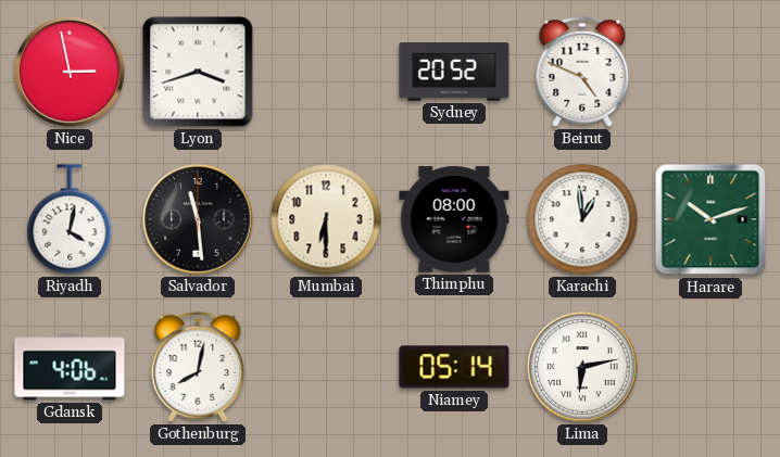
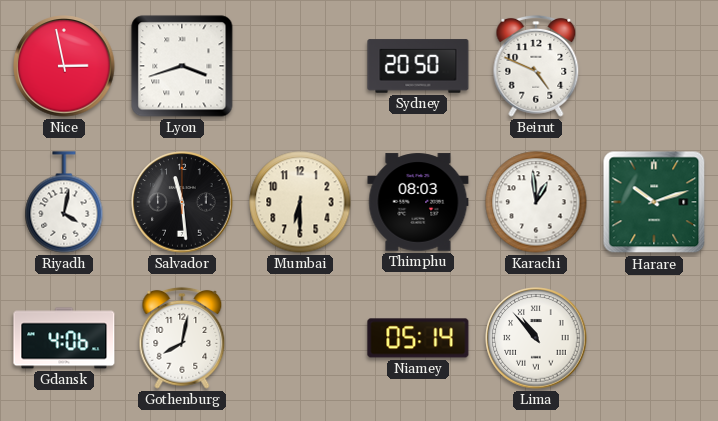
Sydney: 20:52 -> 20:50 (418, 66)
Thimphu: 08:00 -> 08:03 (418, 202)
Lima: 6:13 -> 10:53 (536, 338)
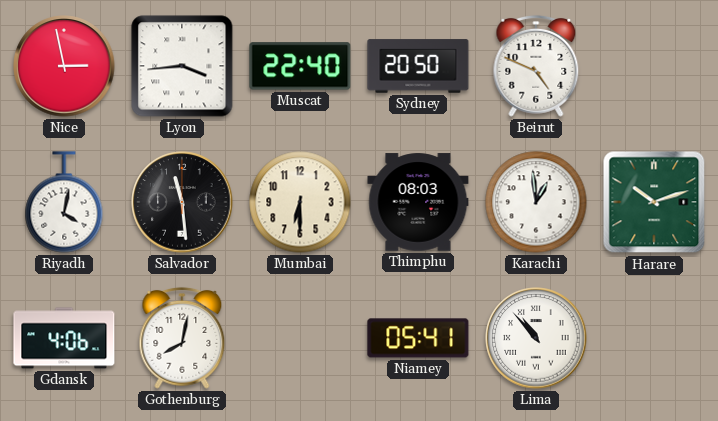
Lyon: 3:42 -> 3:44 (182, 66)
Muscat: none -> 22:40 (300, 66)
Niamey: 05:14 -> 05:41 (418, 338)
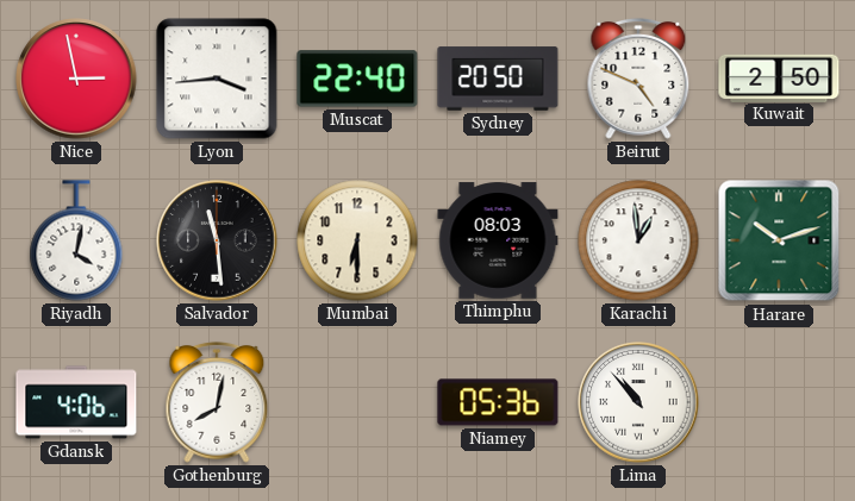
Kuwait: none -> 2:50 (779, 77)
Niamey: 05:41 -> 05:36 (498, 402)
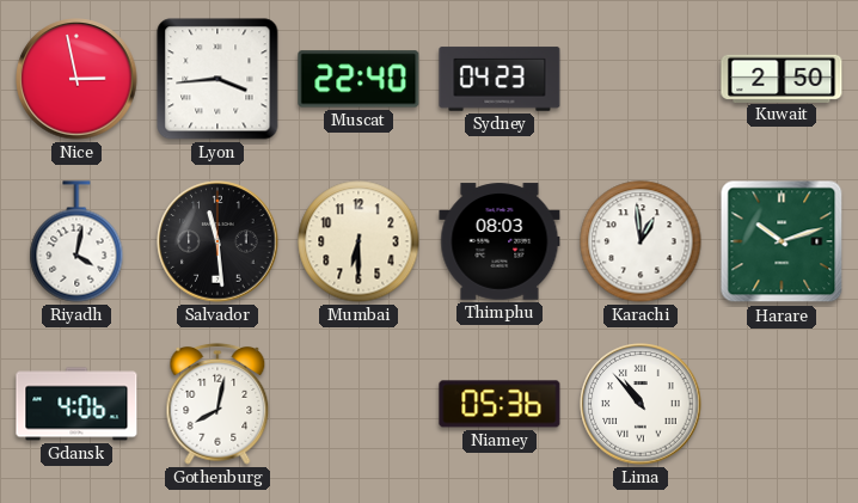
Sydney: 20:50 -> 04:23 (500, 79)
Beirut: 4:49 -> none (638, 79)
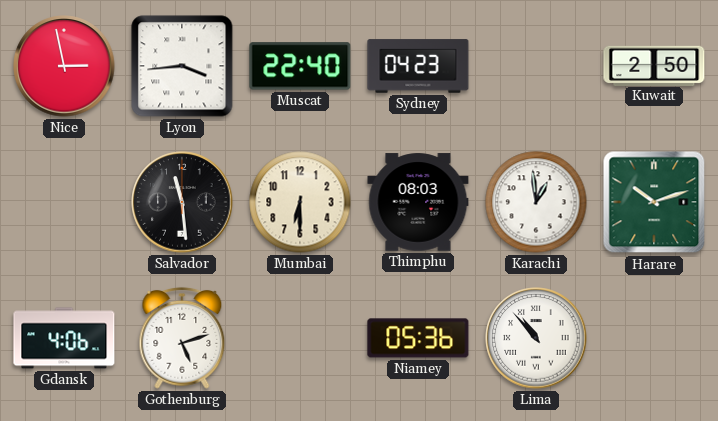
Riyadh: 4:02 -> none (76, 241)
Gothenburg: 8:02 -> 5:12 (182, 338)
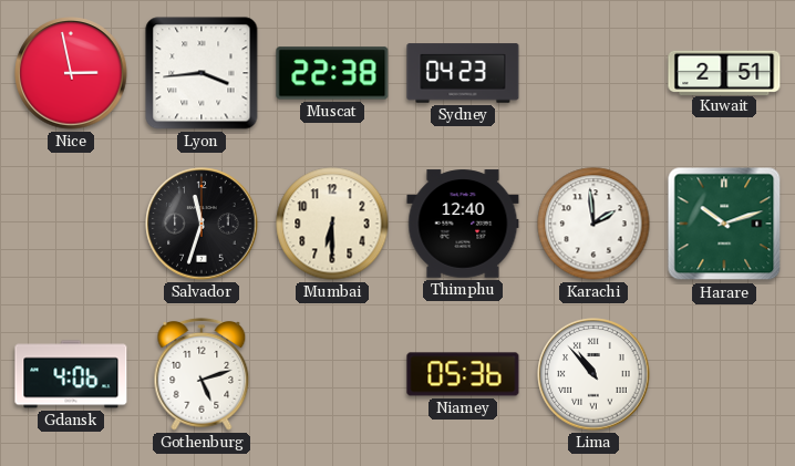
Muscat: 22:40 -> 22:38 (332, 73)
Kuwait: 2:50 -> 2:51 (724, 72)
Salvador: 11:29 -> 11:33 (202, 224)
Thimphu: 08:03 -> 12:40 (463, 224)
Karachi: 12:59 -> 1:59 (593, 224)
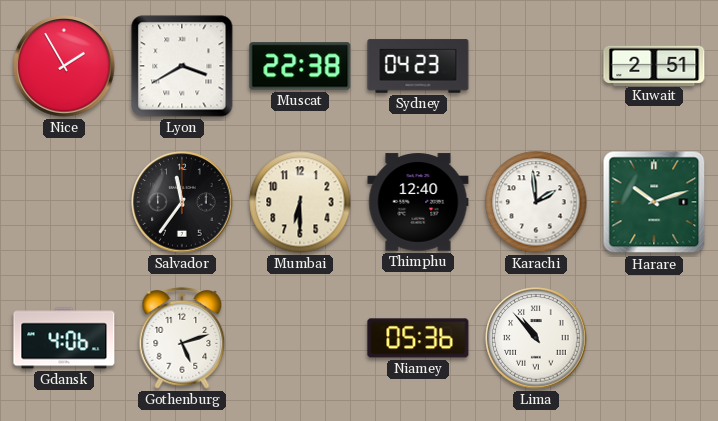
Nice: 2:58 -> 1:55 (64, 66)
Lyon: 3:44 -> 3:40 (182, 66)
Salvador: 11:33 -> 11:36 (182, 202)
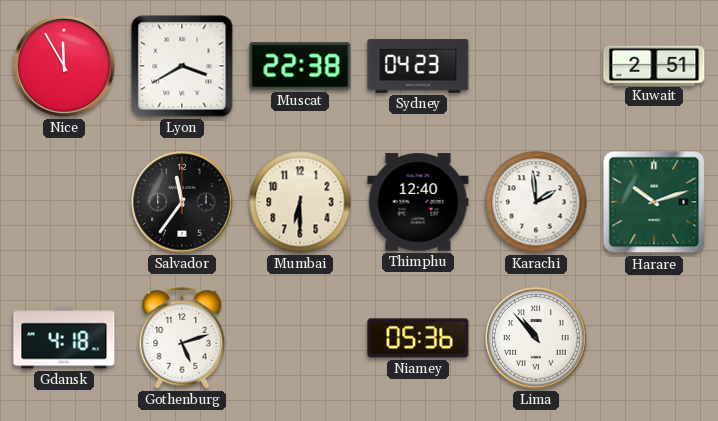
Nice: 1:55 -> 11:55 (64, 66)
Gdansk: 4:06 -> 4:18 (64, 338)
